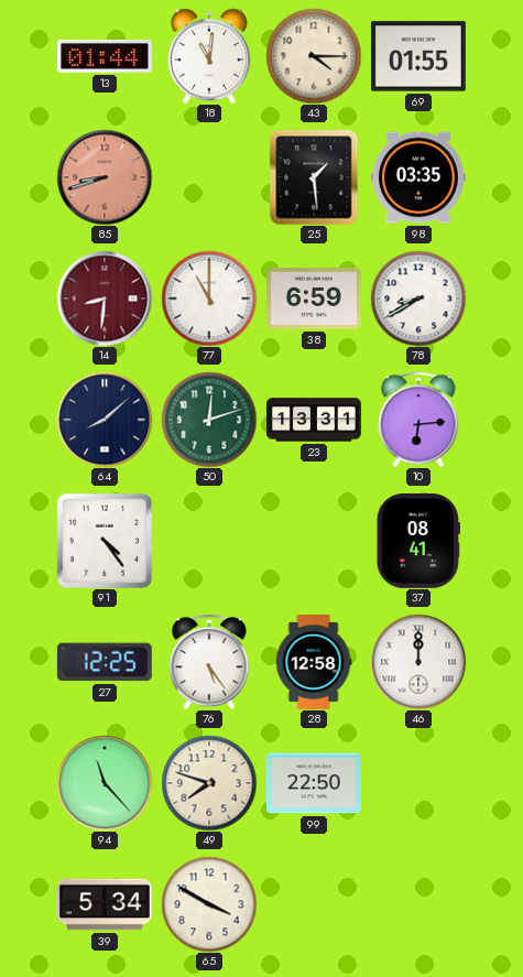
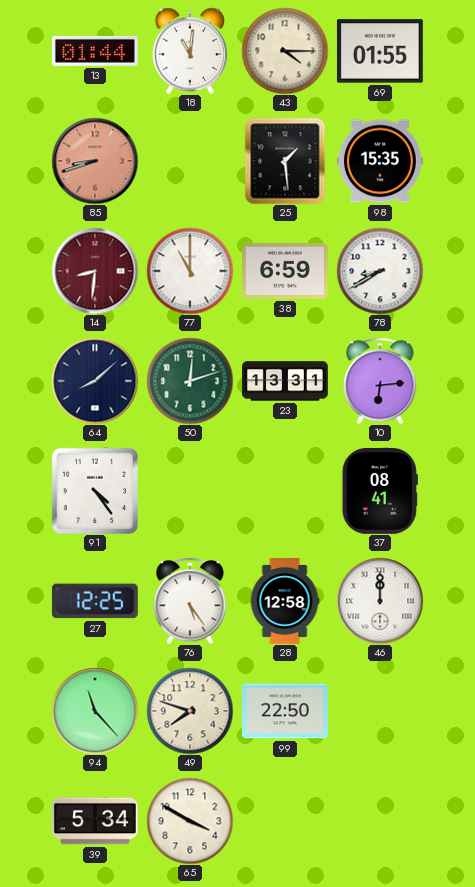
98: 03:35 -> 15:35 (380, 161)
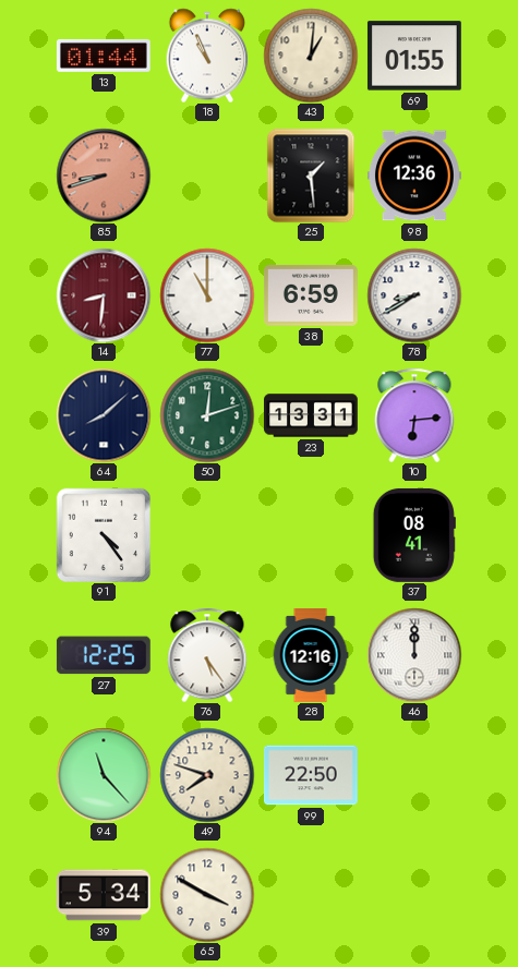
18: 11:01 -> 10:56 (207, 56)
43: 4:15 -> 1:01 (311, 56)
98: 15:35 -> 12:36 (414, 176)
28: 12:58 -> 12:16 (311, 656)
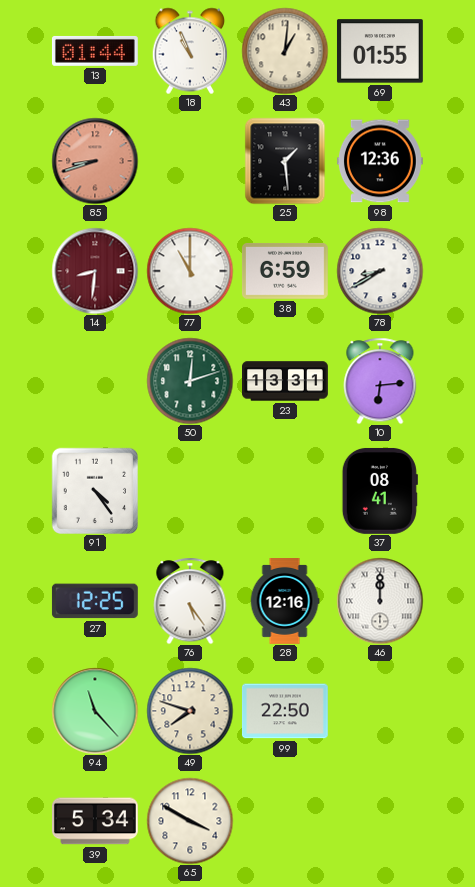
64: 8:08 -> none (104, 415)
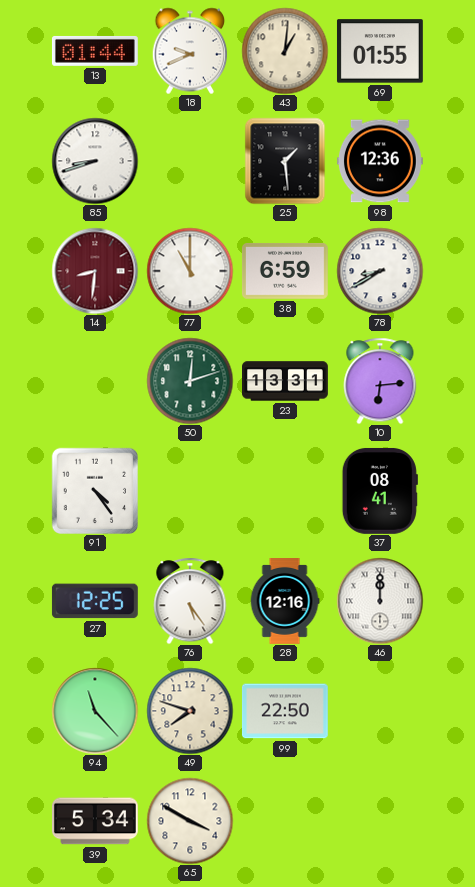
18: 10:56 -> 9:41 (190, 51)
85 dial: salmon -> white (95, 161)
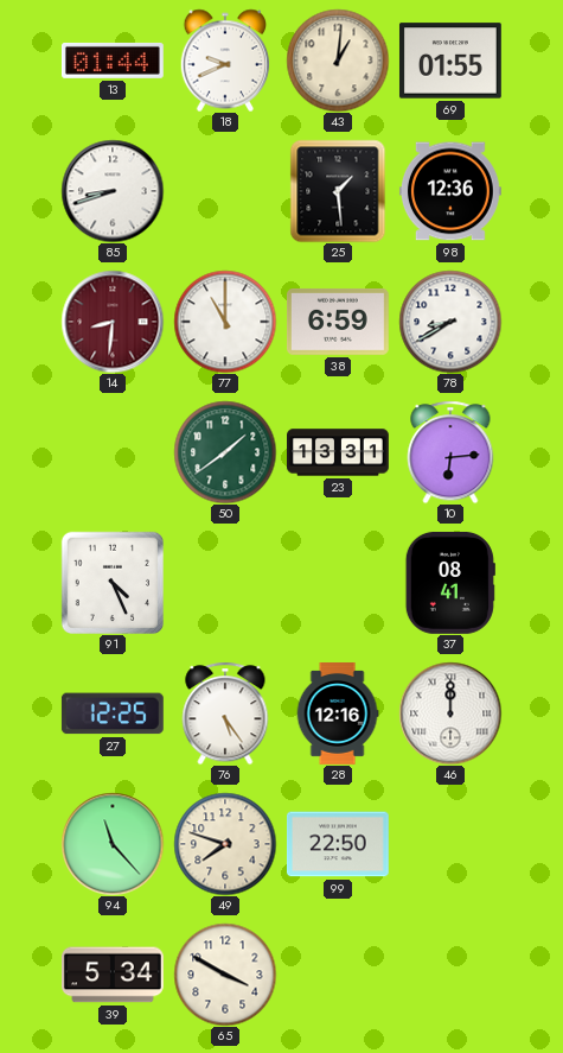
50: 12:12 -> 1:39 (225, 452)
91: 4:24 -> 4:26 (111, 582)
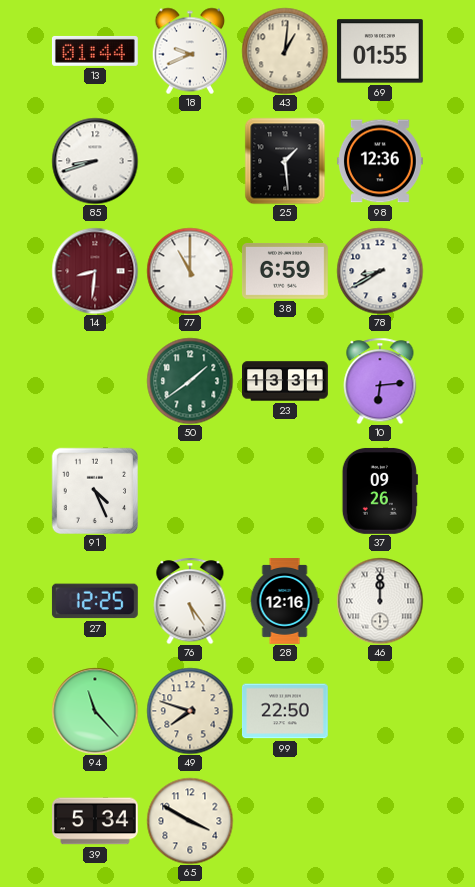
37: 08:41 -> 09:26 (380, 491)
